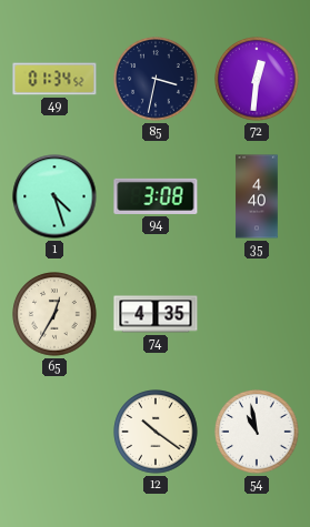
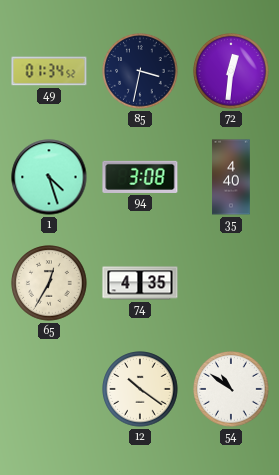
54: 10:58 -> 10:51 (231, 389)
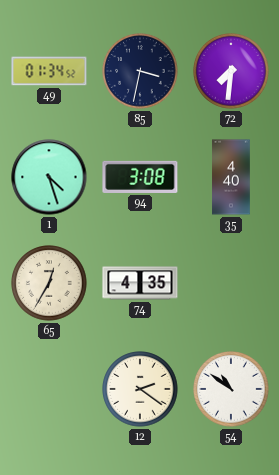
72: 12:31 -> 7:31 (231, 71)
12: 10:21 -> 2:21 (140, 389)
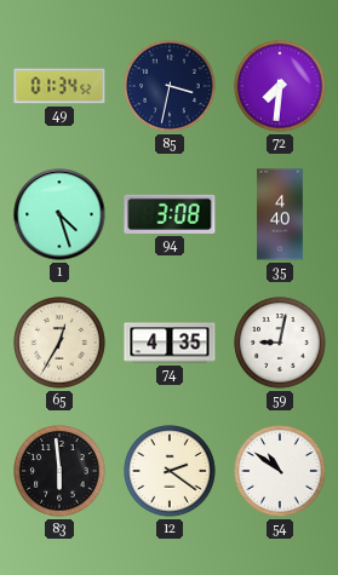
59: none -> 9:02 (280, 343)
83: none -> 5:59 (59, 471)
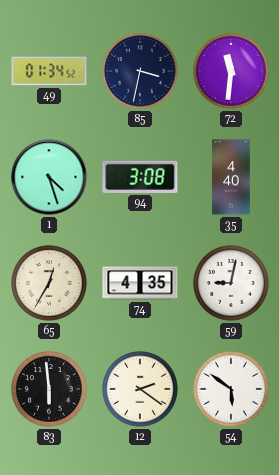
72: 7:31 -> 11:31 (231, 71)
54: 10:51 -> 5:51 (231, 389)
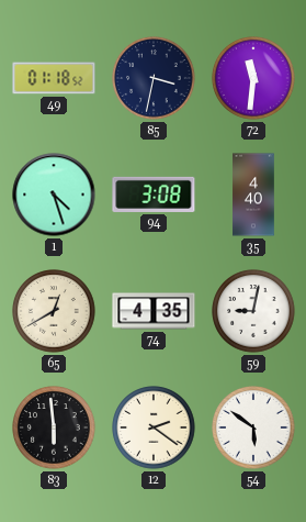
49: 01:34 -> 01:18 (54, 78)
65: 12:35 -> 12:40 (54, 311)
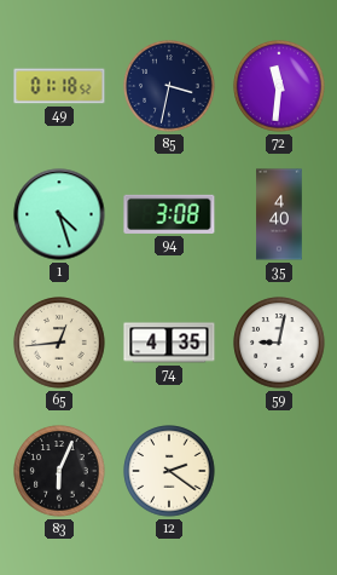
65: 12:40 -> 12:44 (59, 343)
83: 5:59 -> 6:04 (59, 471)
54: 5:51 -> none (253, 427)
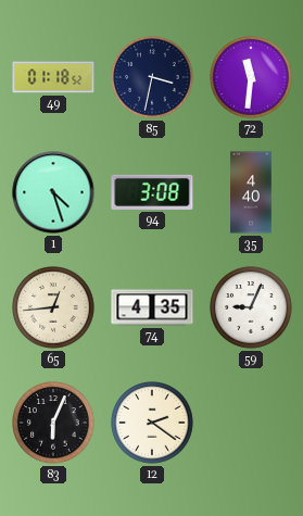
59: 9:02 -> 9:04 (251, 307)
